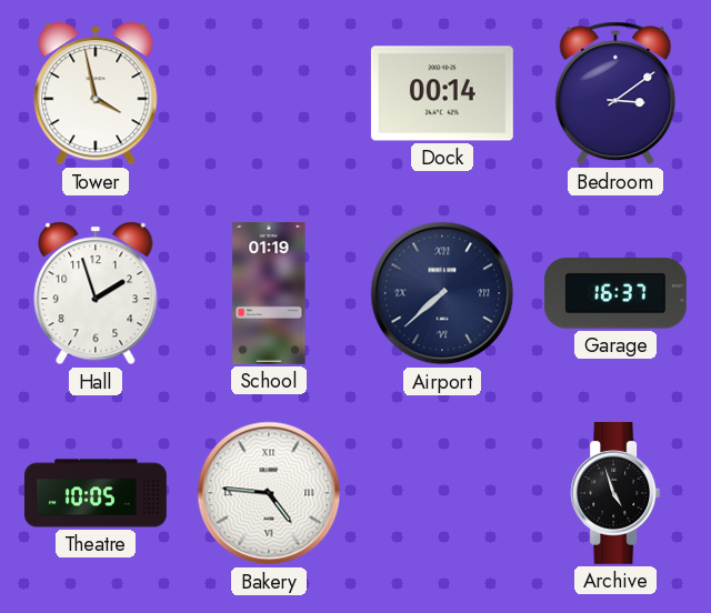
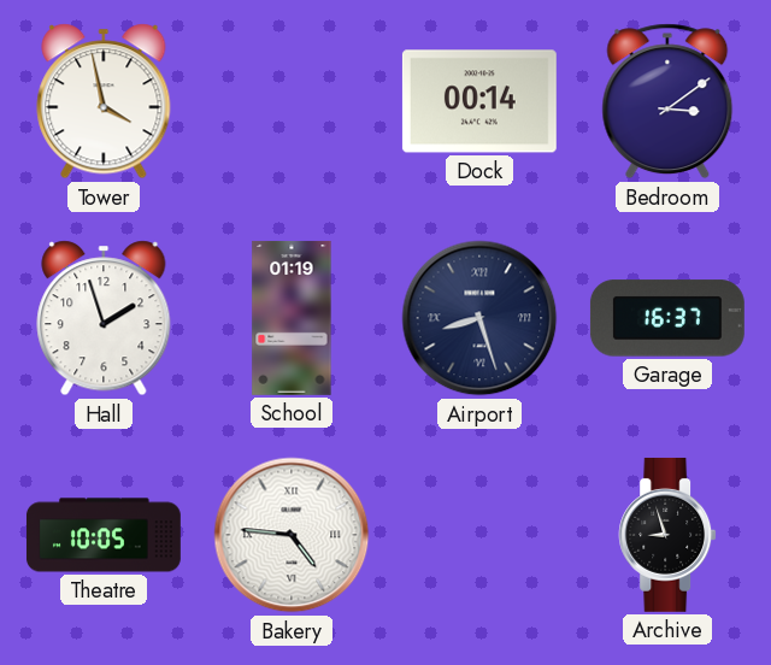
Airport: 7:38 -> 8:27 (479, 318)
Archive: 4:57 -> 8:57 (667, 535)
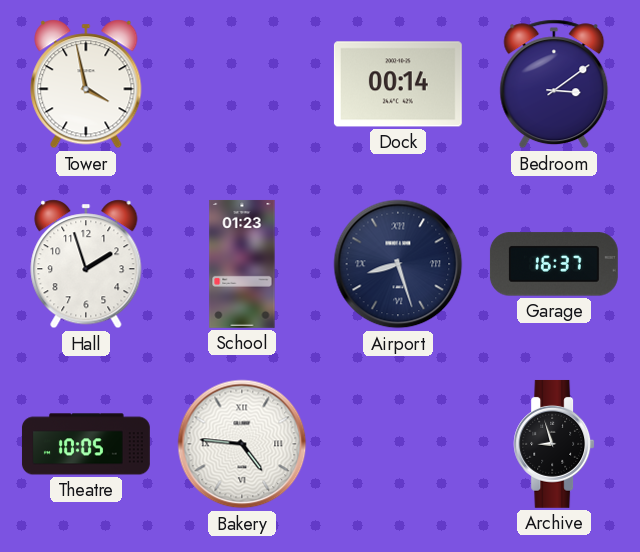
School: 01:19 -> 01:23 (242, 264)
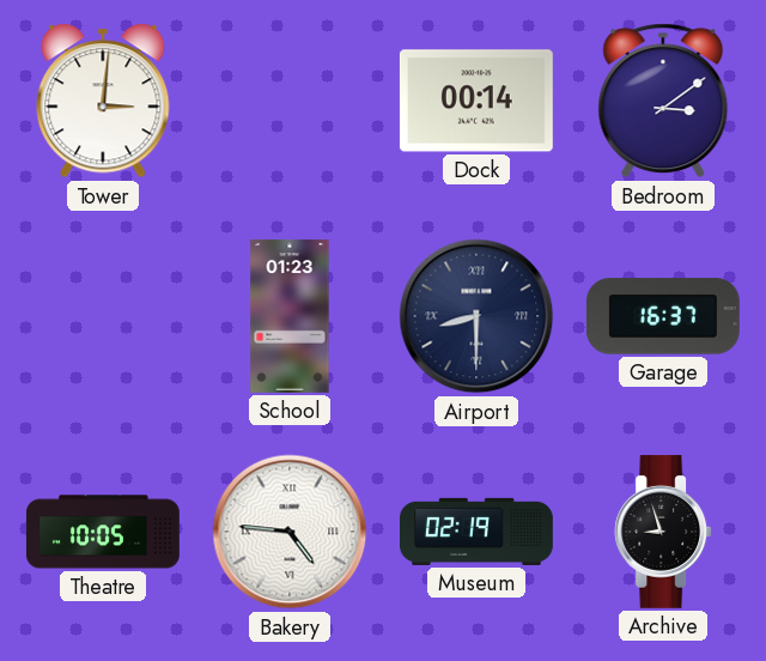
Tower: 3:58 -> 3:01 (103, 101)
Hall: 1:57 -> none (86, 264)
Airport: 8:27 -> 8:30 (476, 316)
Museum: none -> 02:19 (478, 532)
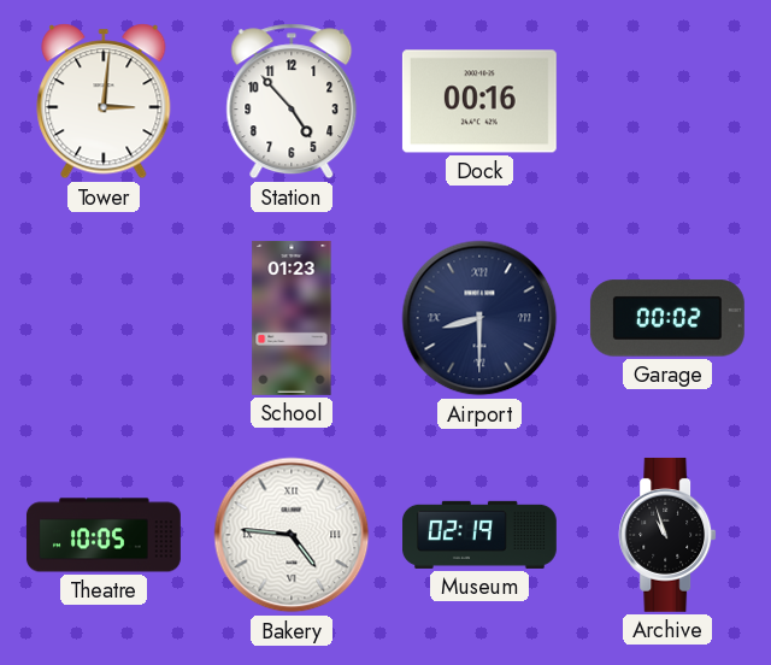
Station: none -> 4:53 (292, 101)
Dock: 00:14 -> 00:16 (479, 101)
Bedroom: 3:09 -> none (663, 101)
Garage: 16:37 -> 00:02 (667, 318)
Archive: 8:57 -> 10:57 (667, 535)
